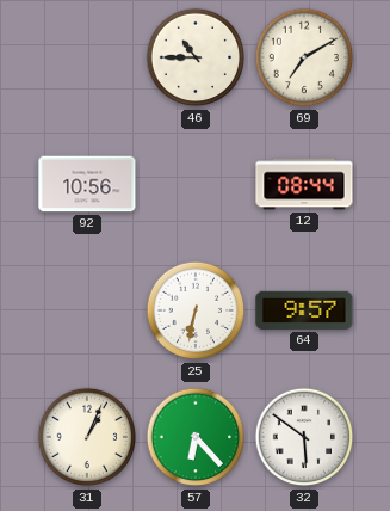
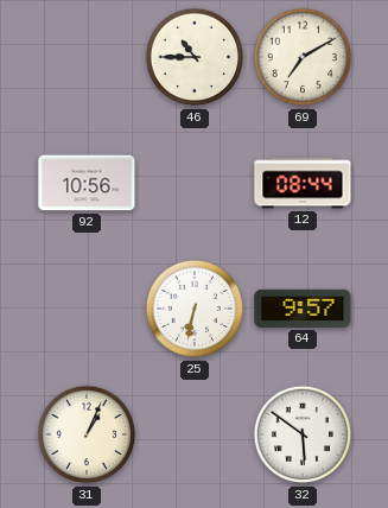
57: 6:23 -> none (196, 437)
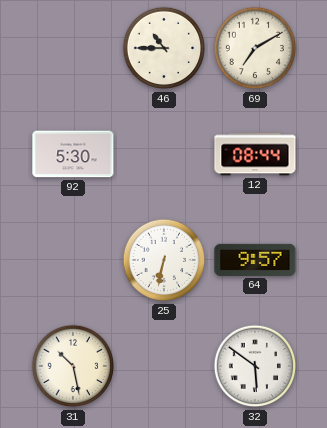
92: 10:56 -> 5:30 (73, 154)
31: 1:04 -> 10:28 (73, 366)
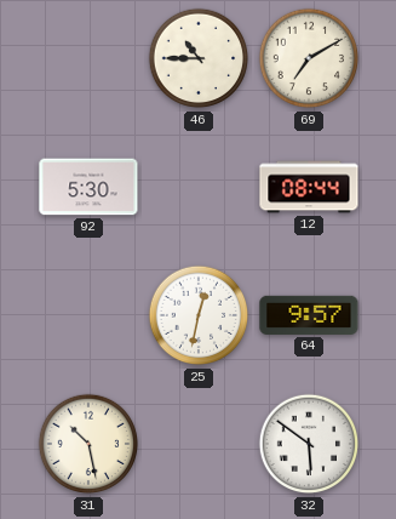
25: 6:32 -> 12:32 (199, 315)
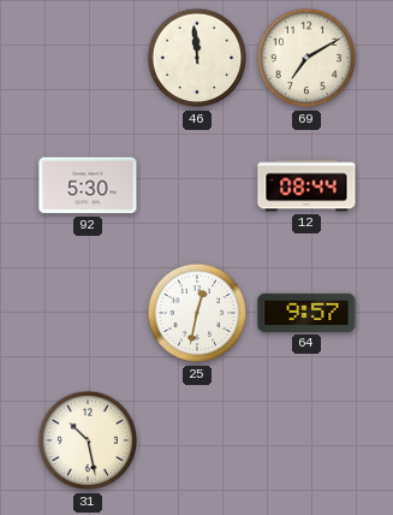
46: 10:45 -> 11:59 (197, 58)
32: 5:51 -> none (309, 444)
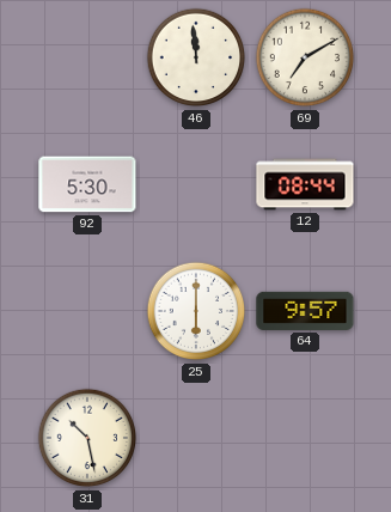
25: 12:32 -> 6:00 (196, 311)
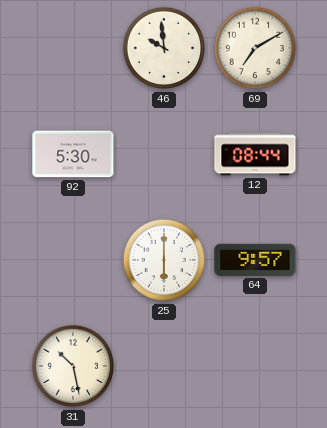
46: 11:59 -> 9:59 (164, 48)
